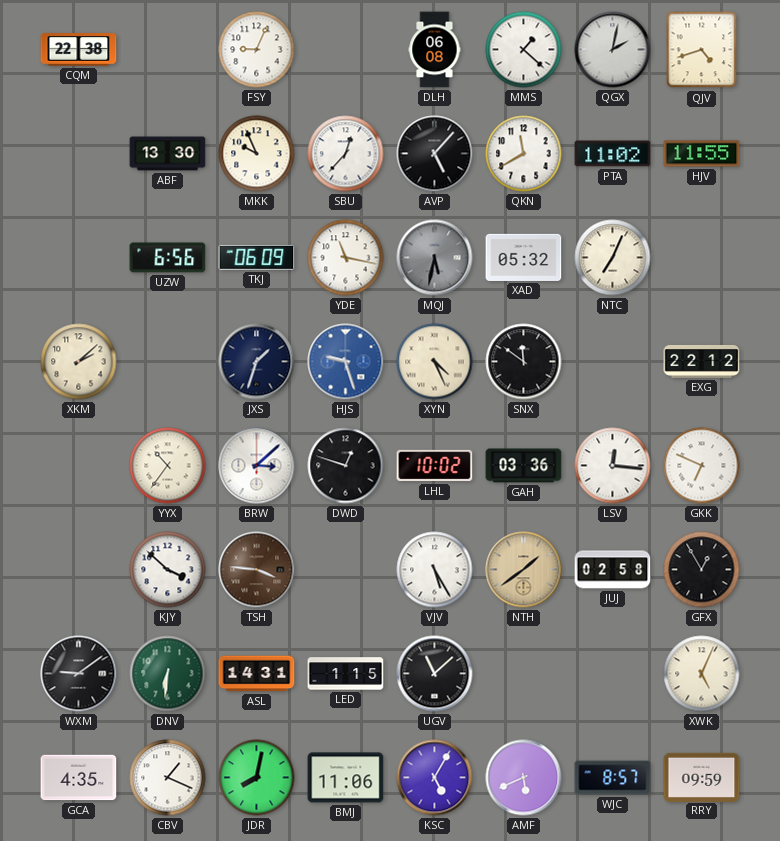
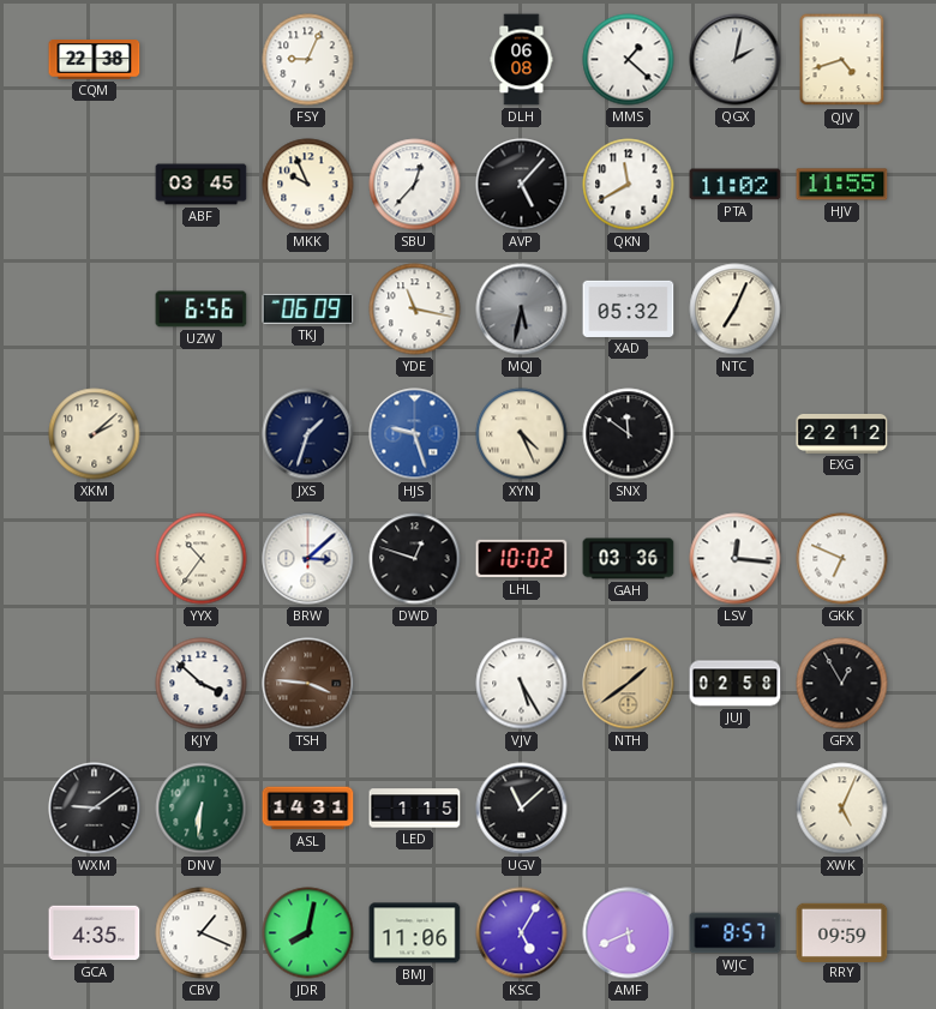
ABF: 13:30 -> 03:45 (202, 185)
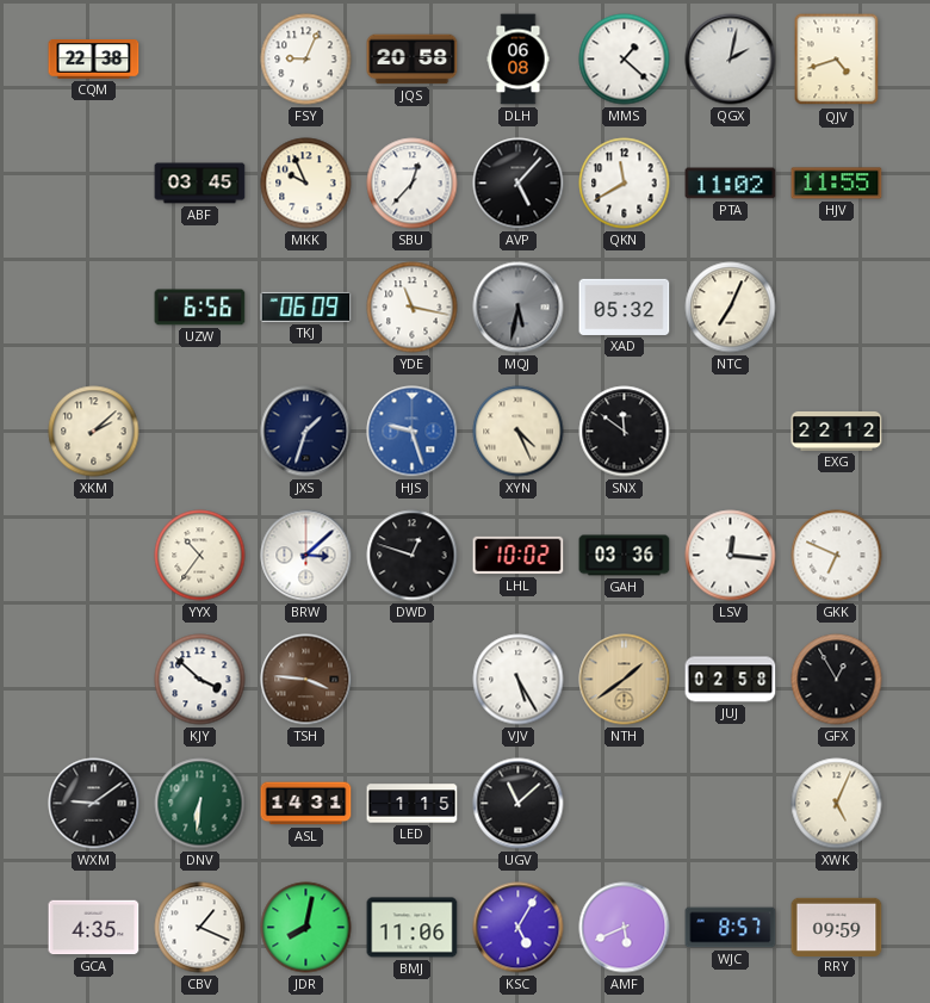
JQS: none -> 20:58 (413, 60)
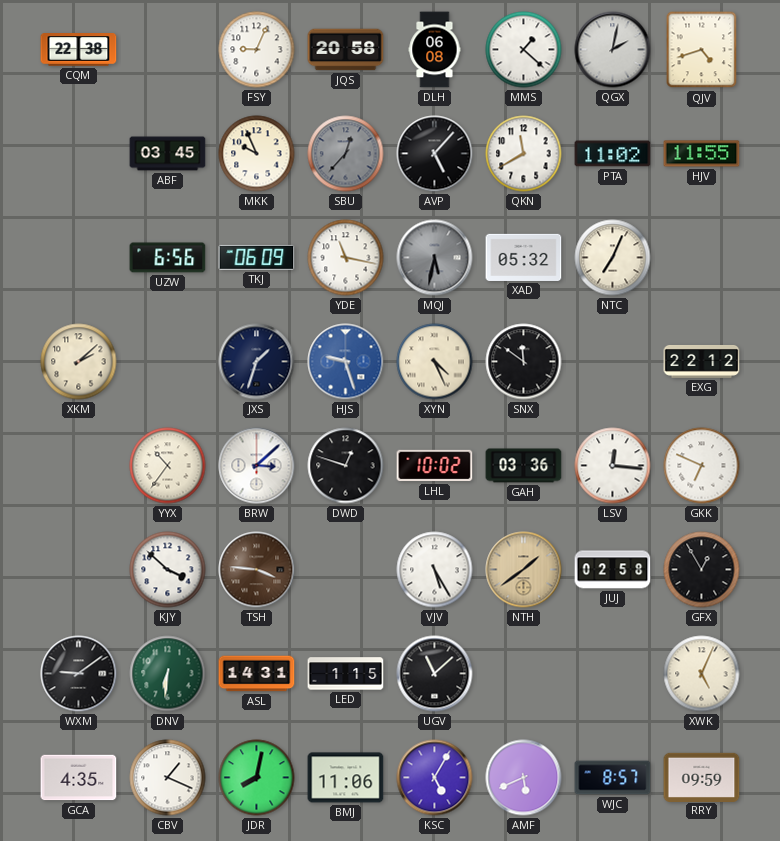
SBU dial: white -> grey (346, 154)
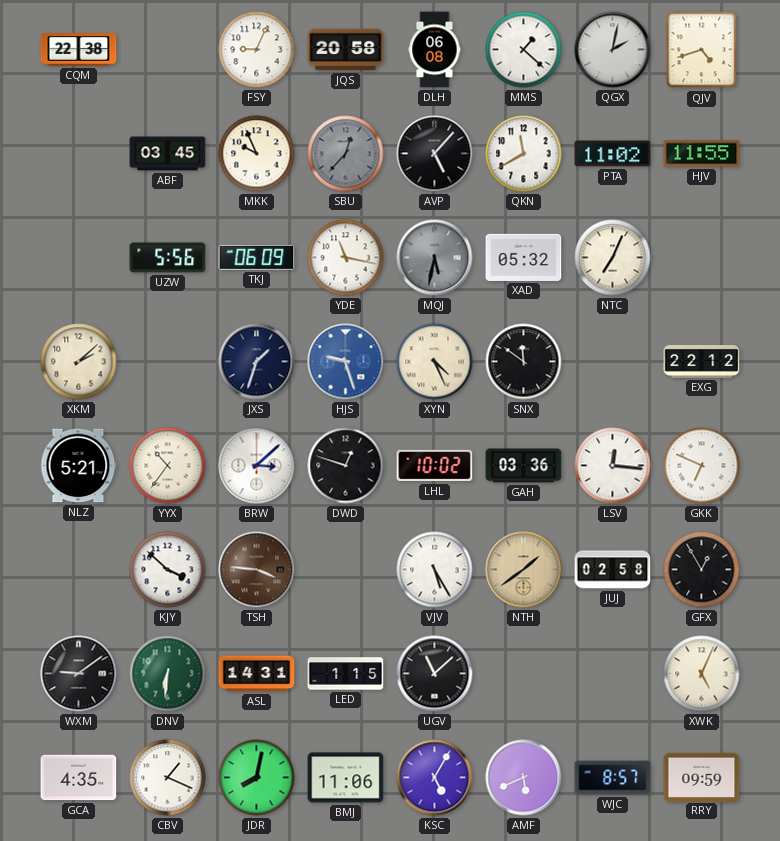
UZW: 6:56 -> 5:56 (168, 258)
NLZ: none -> 5:21 (79, 466)
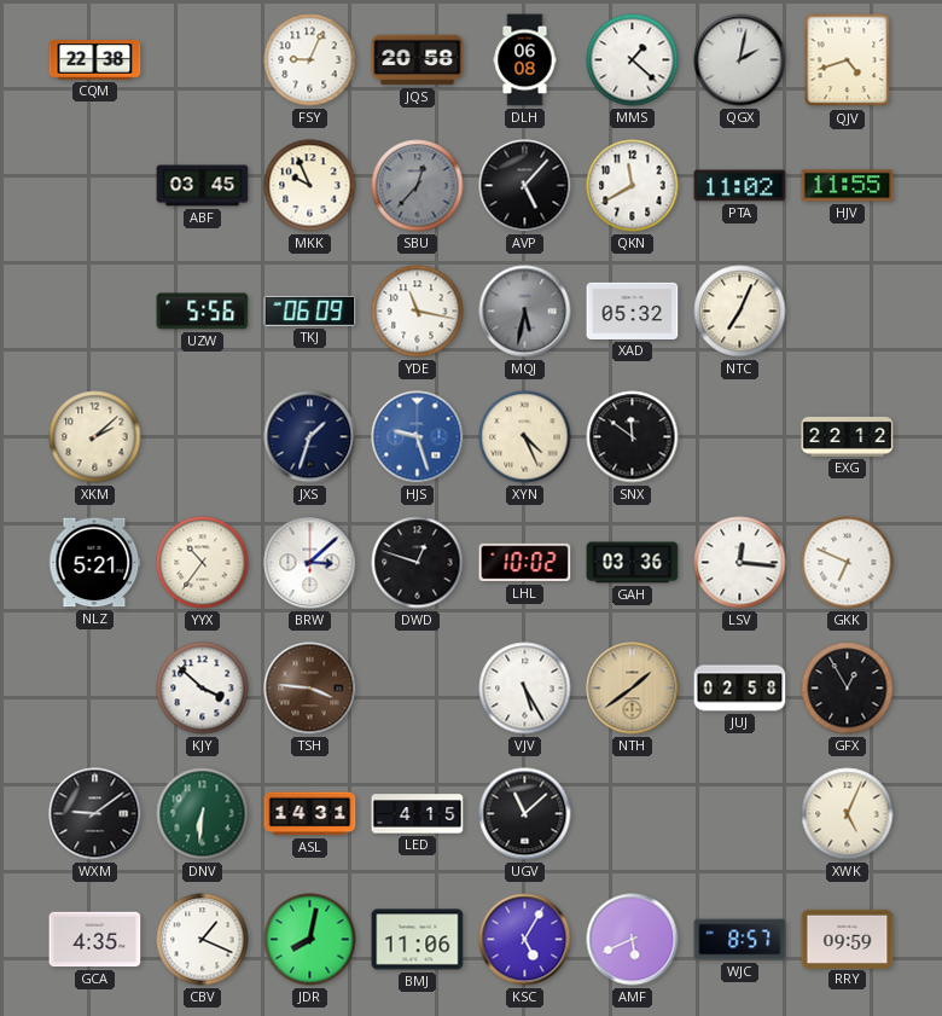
LED: 1:15 -> 4:15 (418, 814)
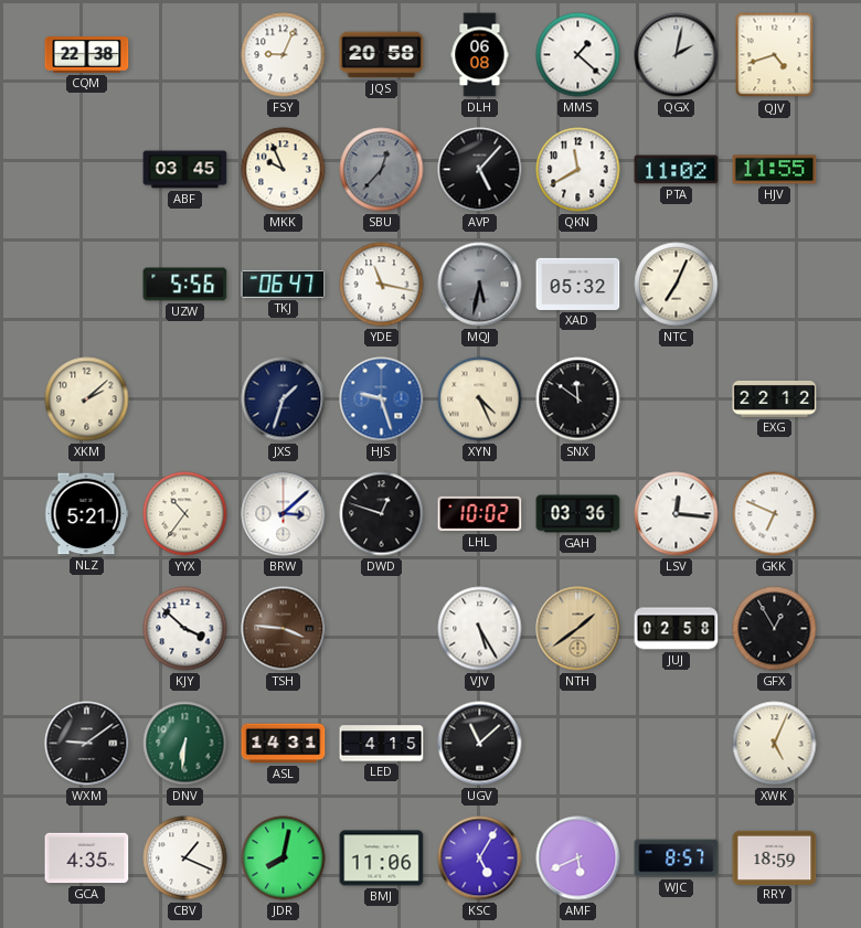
TKJ: 06:09 -> 06:47 (284, 284)
RRY: 09:59 -> 18:59 (775, 857)
